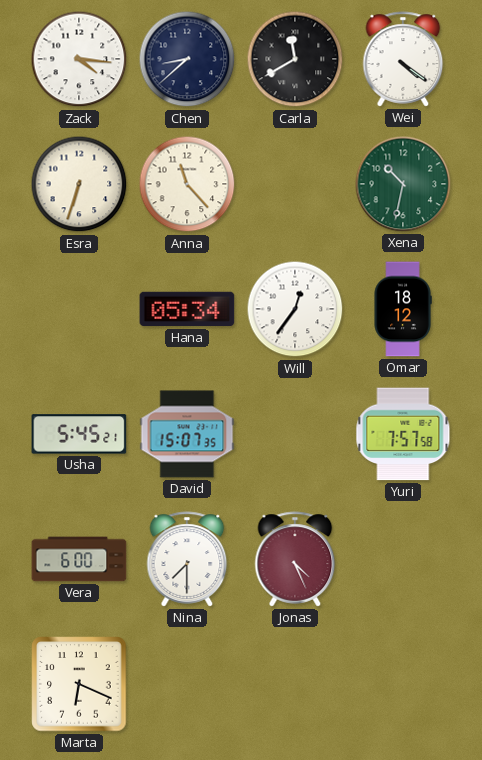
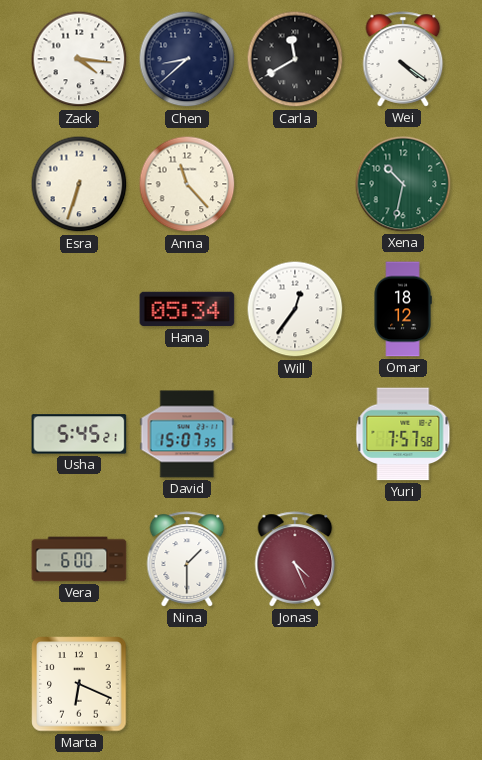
Nina: 7:30 -> 1:30 (187, 559)
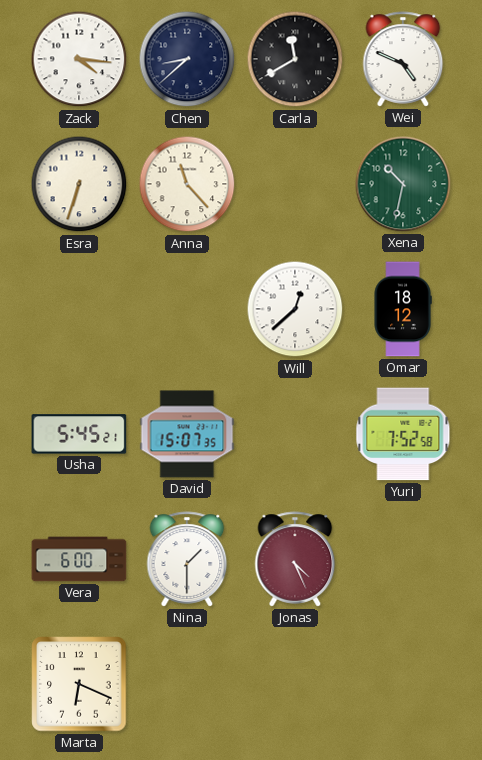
Wei: 4:21 -> 4:49 (403, 59)
Hana: 05:34 -> none (187, 309)
Will: 12:36 -> 12:38 (295, 309)
Yuri: 7:57 -> 7:52 (403, 434)
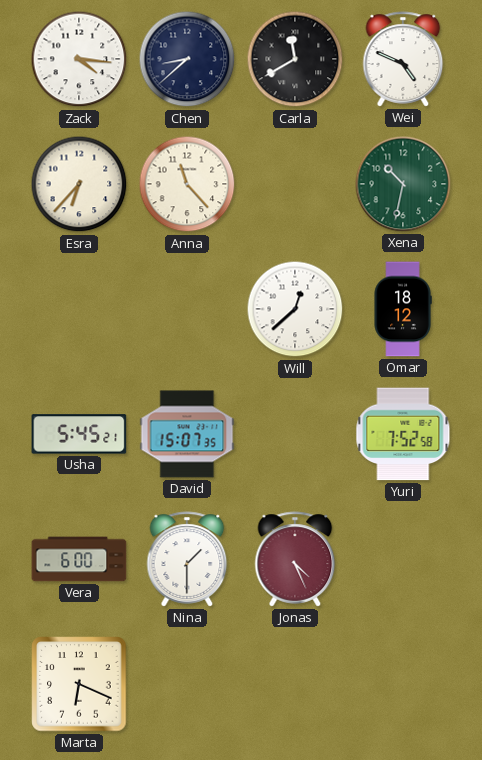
Esra: 6:33 -> 6:37 (79, 184)
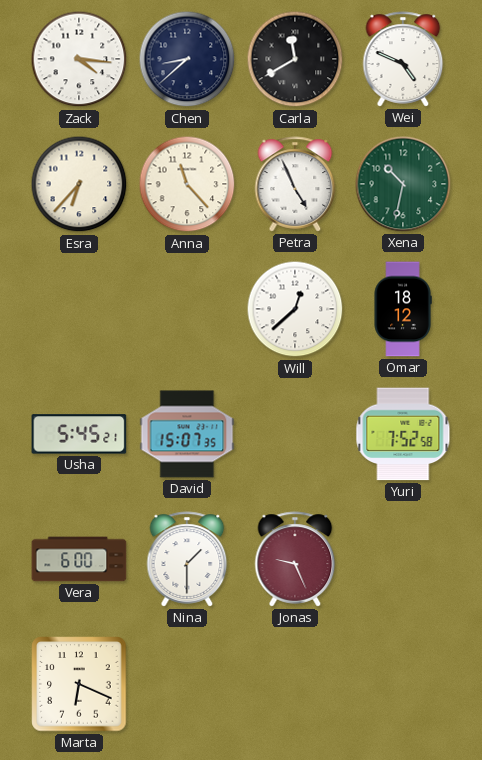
Petra: none -> 4:56 (295, 184)
Jonas: 4:26 -> 9:26 (295, 559)
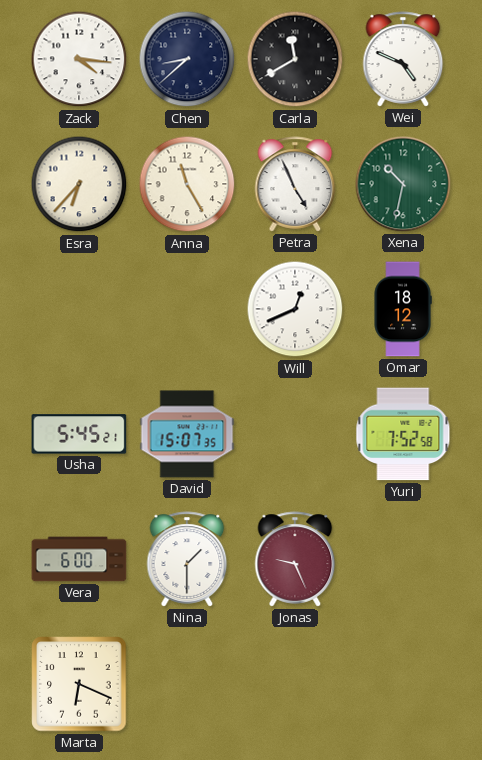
Anna: 11:23 -> 11:25 (187, 184)
Will: 12:38 -> 12:41 (295, 309)
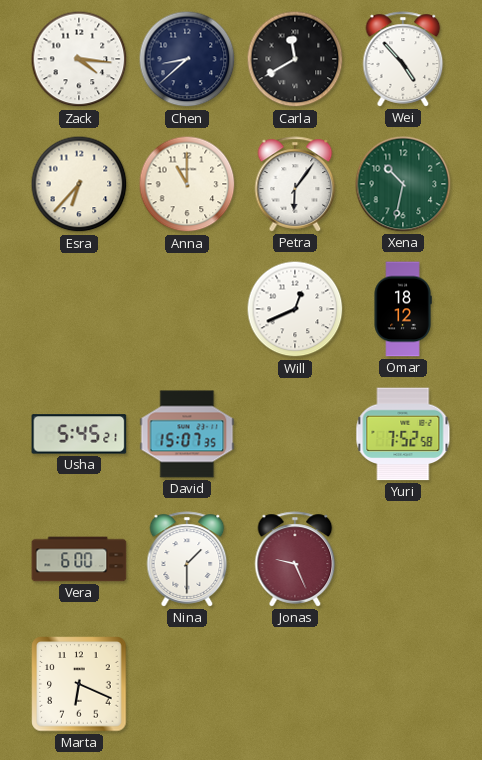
Wei: 4:49 -> 4:53 (403, 59)
Anna: 11:25 -> 11:00 (187, 184)
Petra: 4:56 -> 6:06 (295, 184)
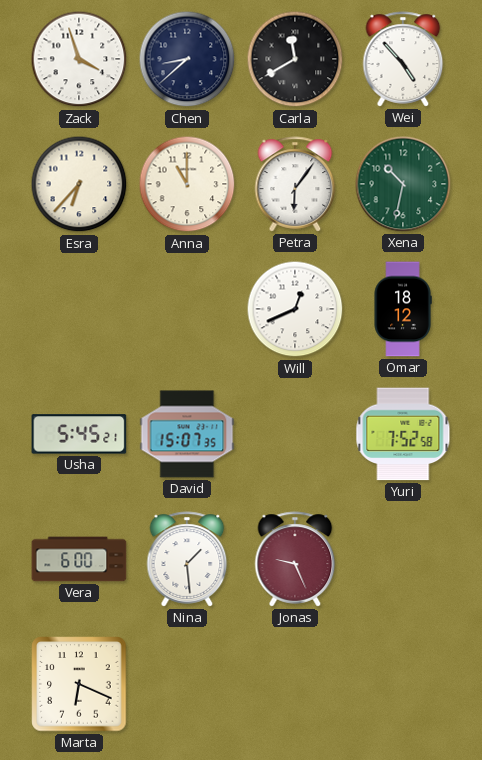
Zack: 4:16 -> 3:57 (79, 59)
Nina: 1:30 -> 1:29 (187, 559)
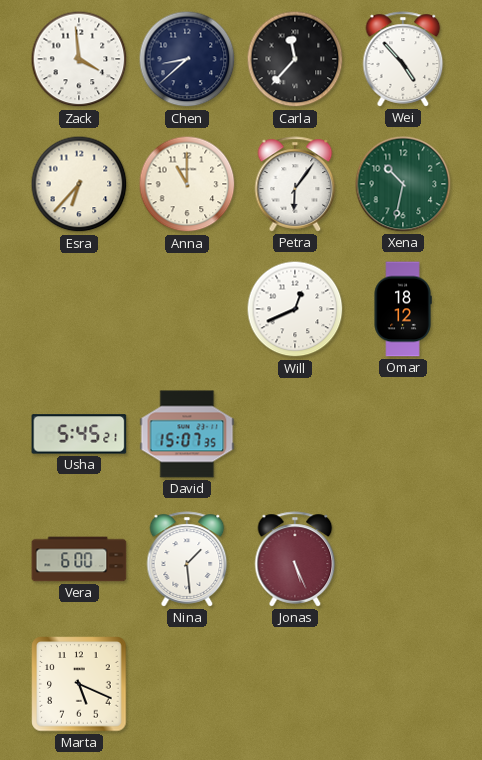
Zack: 3:57 -> 3:59 (79, 59)
Carla: 11:40 -> 11:37 (295, 59)
Yuri: 7:52 -> none (403, 434)
Jonas: 9:26 -> 5:26 (295, 559)
Marta: 6:19 -> 5:19 (79, 684)
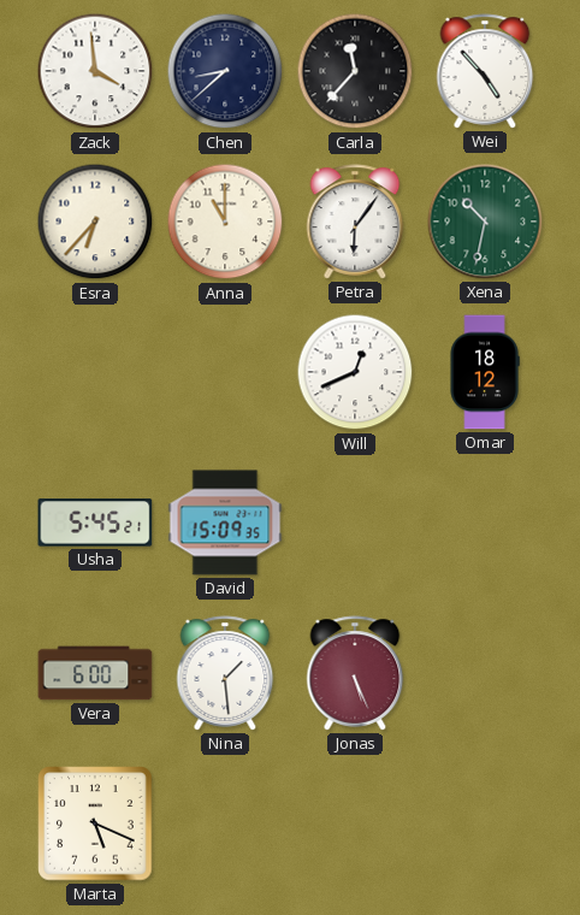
David: 15:07 -> 15:09 (225, 523)
